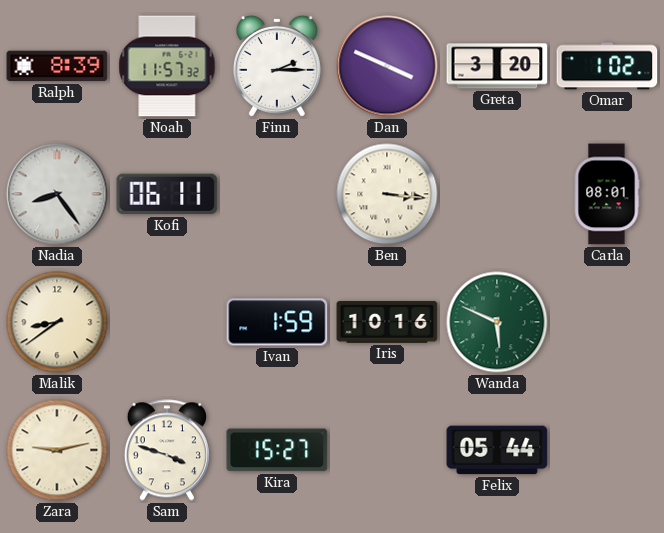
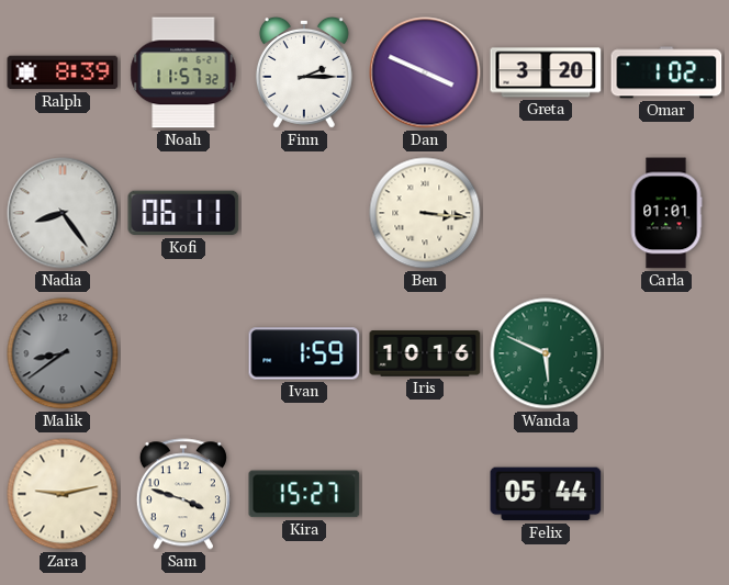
Carla: 08:01 -> 01:01 (666, 213)
Malik dial: cream -> grey (63, 353)
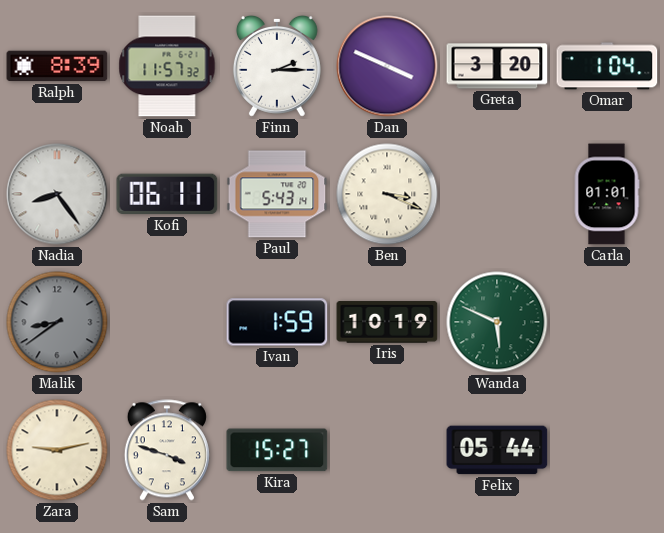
Omar: 1:02 -> 1:04 (607, 66)
Paul: none -> 5:43 (277, 194)
Ben: 3:16 -> 3:19 (387, 194)
Iris: 10:16 -> 10:19 (387, 322)
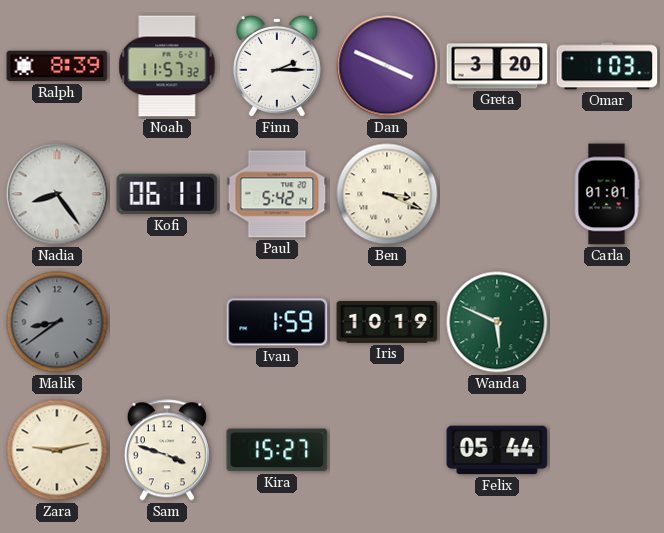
Omar: 1:04 -> 1:03 (607, 66)
Paul: 5:43 -> 5:42 (277, 194)
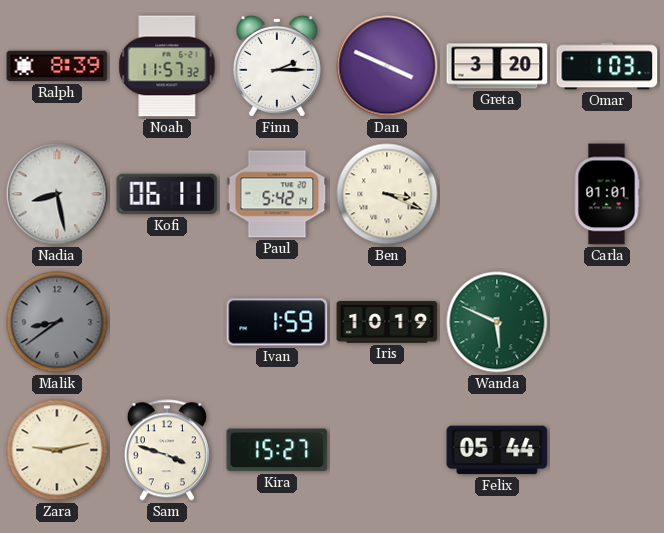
Nadia: 8:24 -> 8:28 (57, 194)
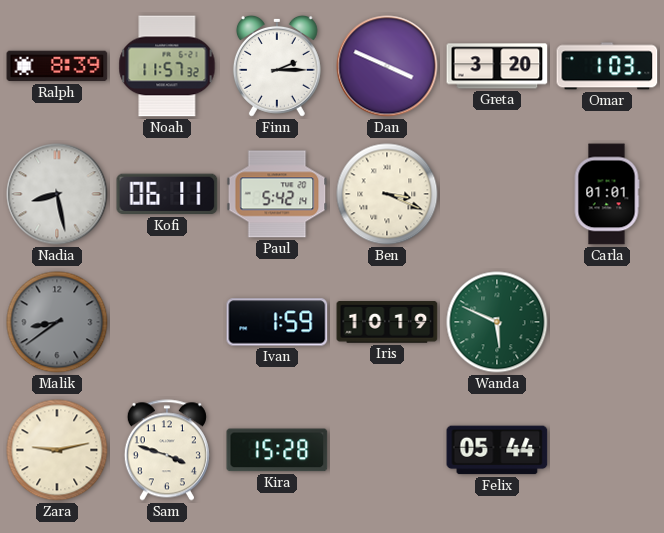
Kira: 15:27 -> 15:28 (277, 450)
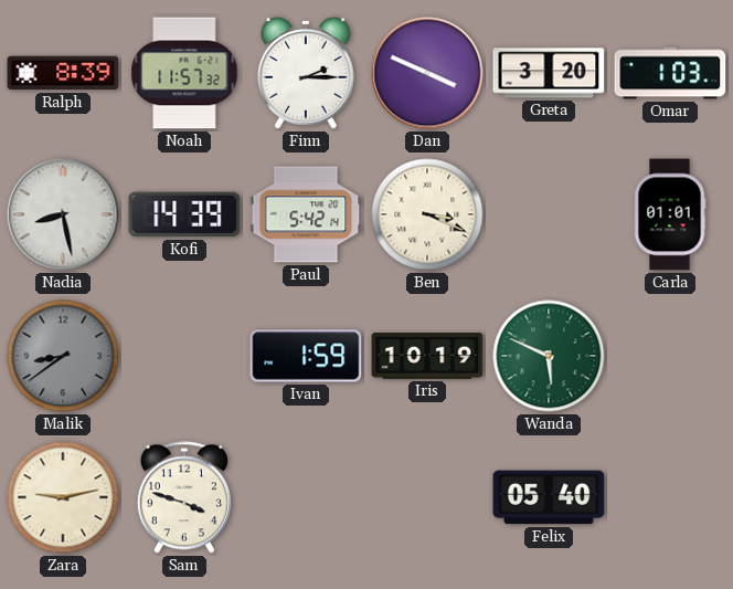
Kofi: 06:11 -> 14:39 (184, 214)
Kira: 15:28 -> none (277, 450)
Felix: 05:44 -> 05:40 (549, 497)
